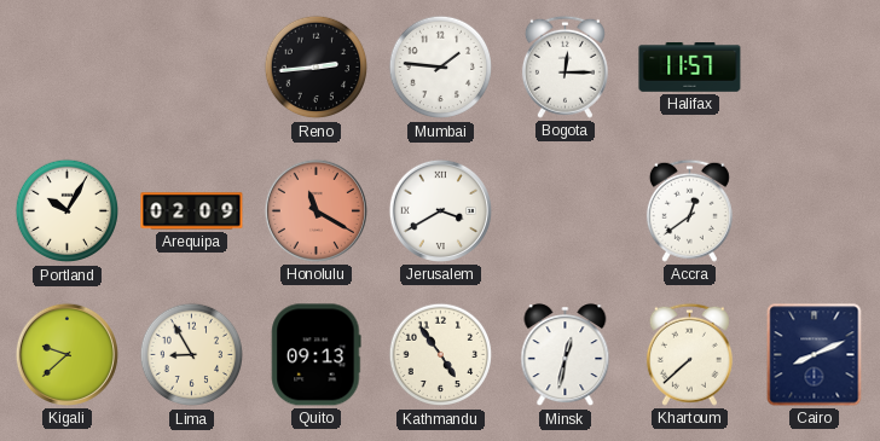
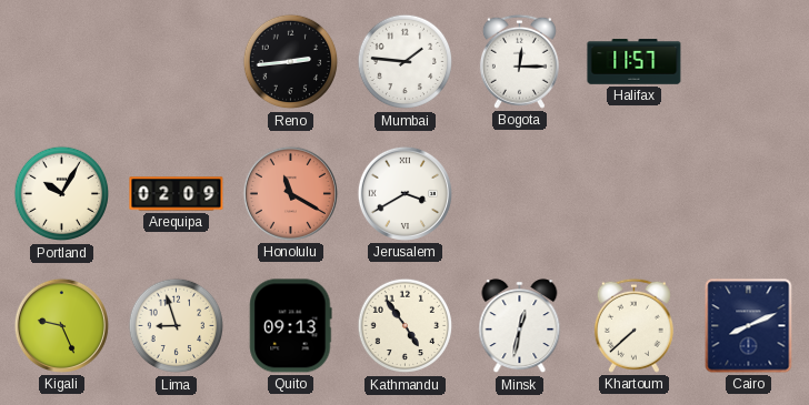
Accra: 12:39 -> none (689, 210)
Kigali: 9:38 -> 9:26 (61, 325)
Lima: 8:55 -> 8:57 (177, 326)
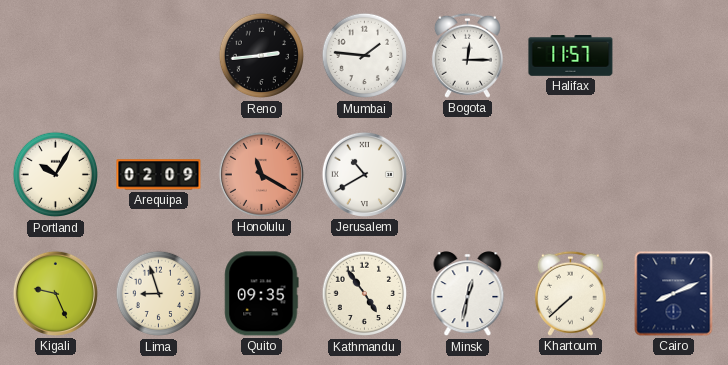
Jerusalem: 3:40 -> 10:40 (364, 174)
Quito: 09:13 -> 09:35 (262, 294)
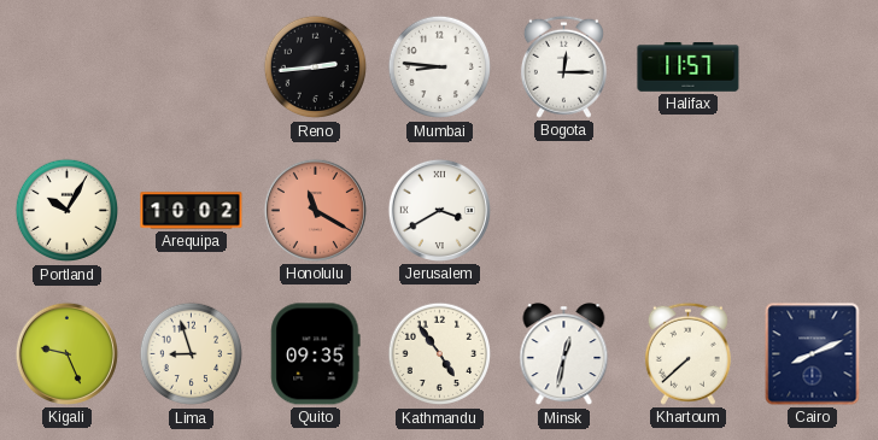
Mumbai: 1:46 -> 8:46 (440, 68)
Arequipa: 02:09 -> 10:02 (192, 211)
Jerusalem: 10:40 -> 3:40 (439, 210)
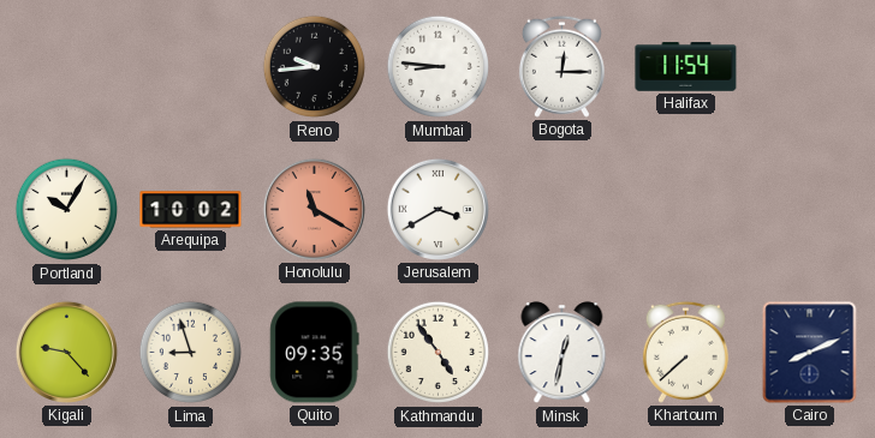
Reno: 2:44 -> 9:44 (315, 67)
Halifax: 11:57 -> 11:54 (686, 67)
Kigali: 9:26 -> 9:23 (66, 352)
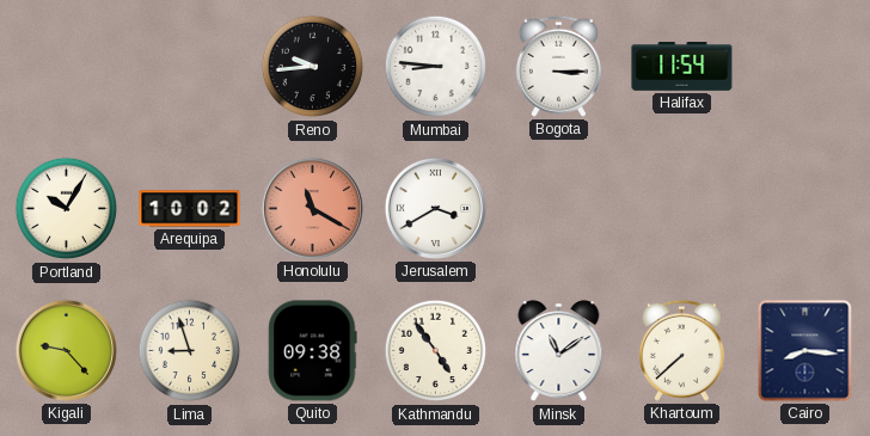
Bogota: 12:15 -> 3:15 (558, 66)
Quito: 09:35 -> 09:38 (313, 351)
Minsk: 12:32 -> 11:09 (559, 351)
Cairo: 8:11 -> 8:16 (805, 351)
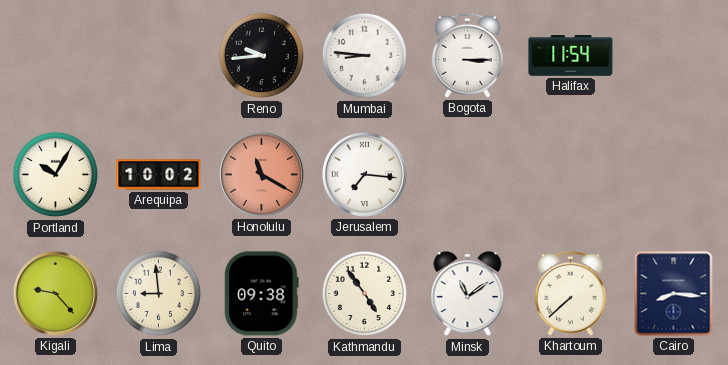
Jerusalem: 3:40 -> 7:16 (364, 174)
Lima: 8:57 -> 8:59 (159, 294)
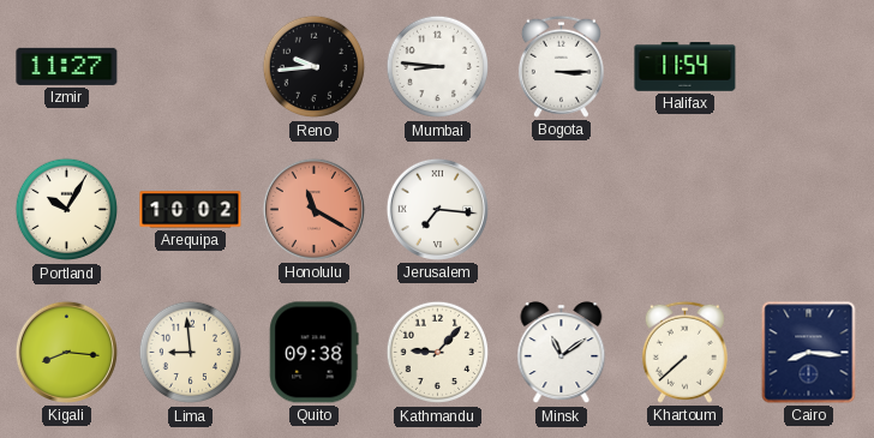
Izmir: none -> 11:27 (67, 66)
Kigali: 9:23 -> 8:16 (66, 352)
Kathmandu: 4:54 -> 9:07 (438, 353)
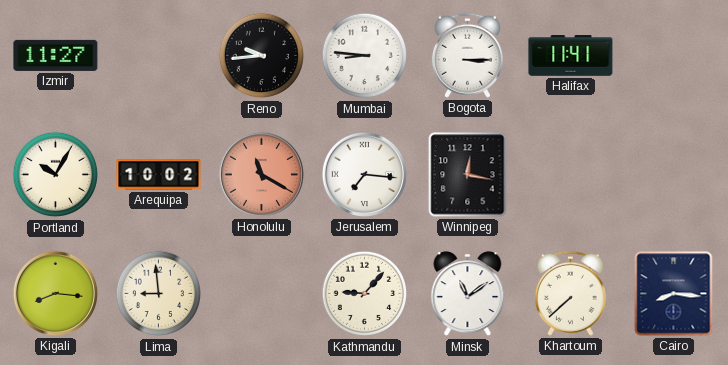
Halifax: 11:54 -> 11:41 (571, 56)
Winnipeg: none -> 12:17 (468, 175)
Quito: 09:38 -> none (315, 353)
